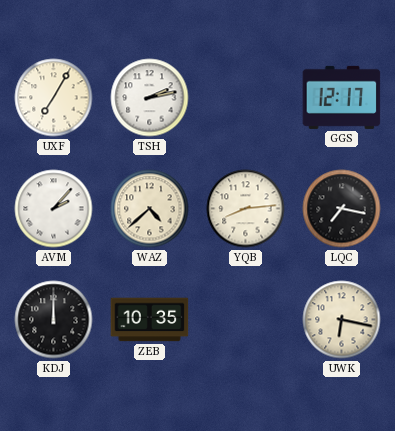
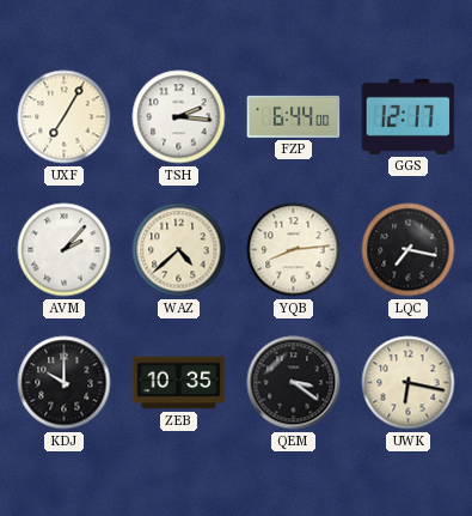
TSH: 2:13 -> 2:16 (179, 117)
FZP: none -> 6:44 (294, 116)
KDJ: 12:00 -> 10:00 (65, 383)
QEM: none -> 3:21 (294, 383)
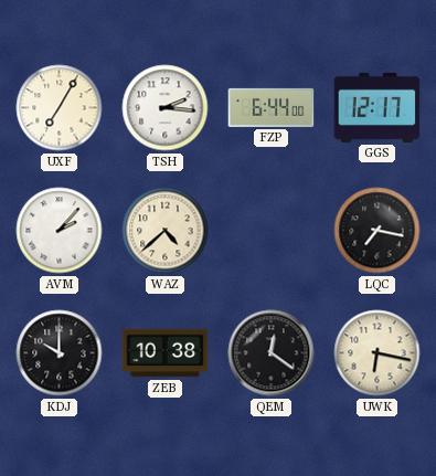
YQB: 8:14 -> none (294, 250)
ZEB: 10:35 -> 10:38 (166, 353)
QEM: 3:21 -> 12:21 (272, 353)
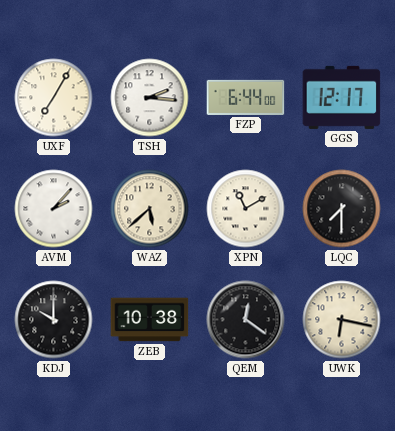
WAZ: 4:38 -> 5:38 (150, 209)
XPN: none -> 11:10 (246, 209)
LQC: 7:17 -> 7:30 (342, 209)
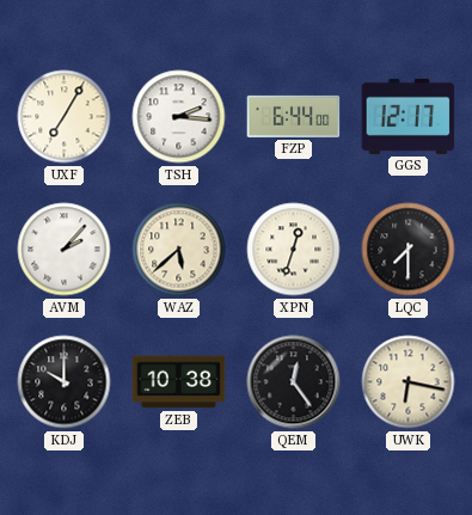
XPN: 11:10 -> 12:33 (294, 250)
QEM: 12:21 -> 12:24 (294, 382)
